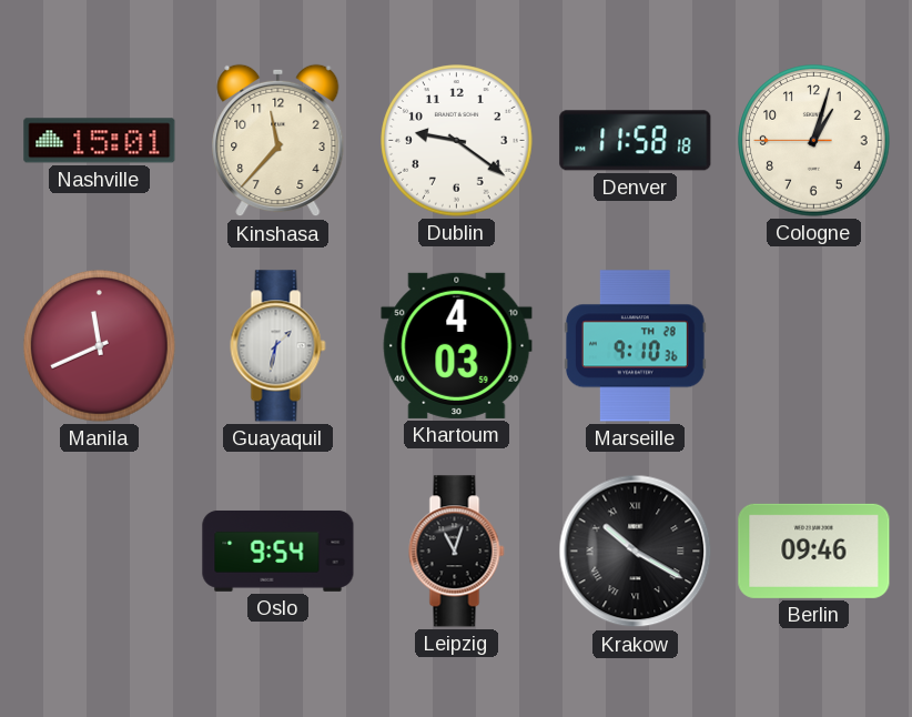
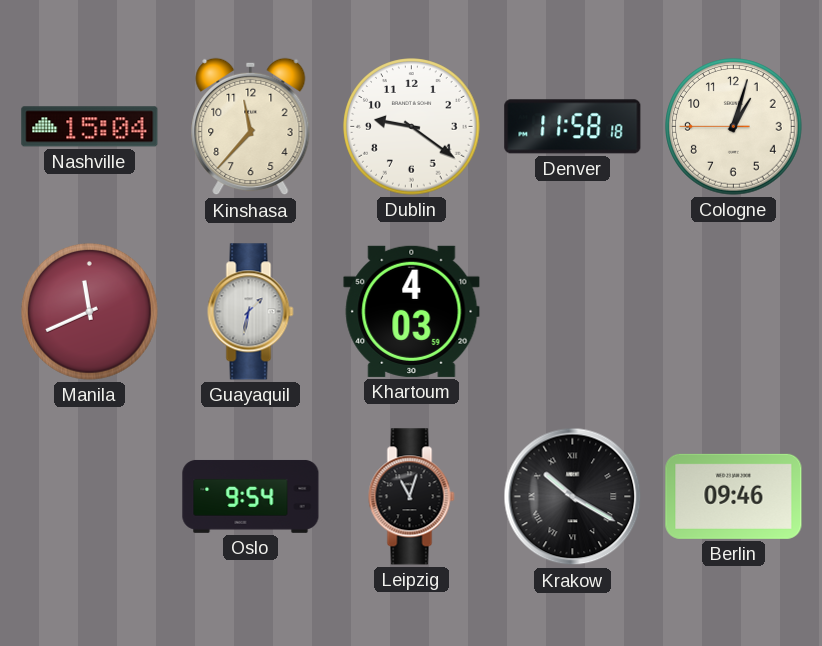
Nashville: 15:01 -> 15:04 (90, 127)
Marseille: 9:10 -> none (635, 346)
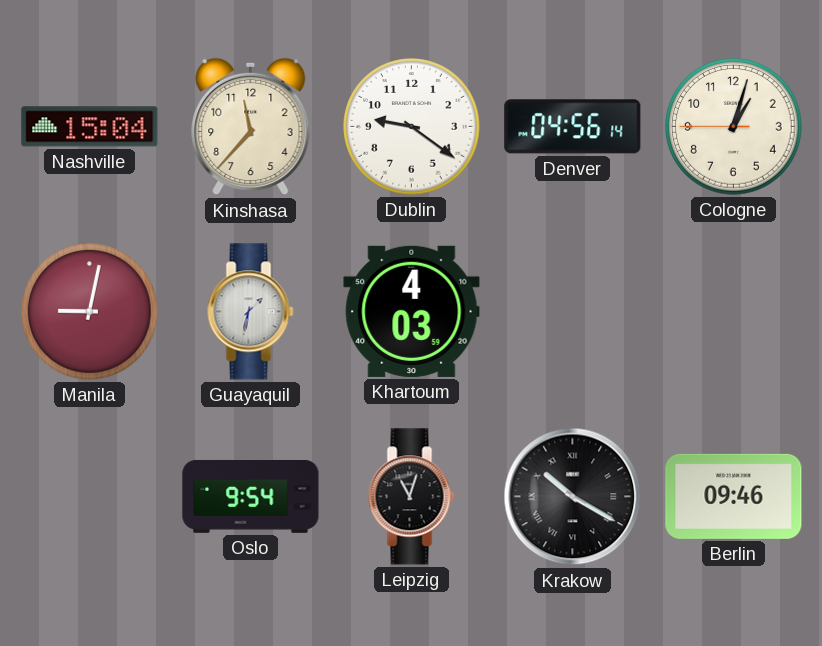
Denver: 11:58 -> 04:56 (573, 127)
Manila: 11:41 -> 9:02 (90, 312)
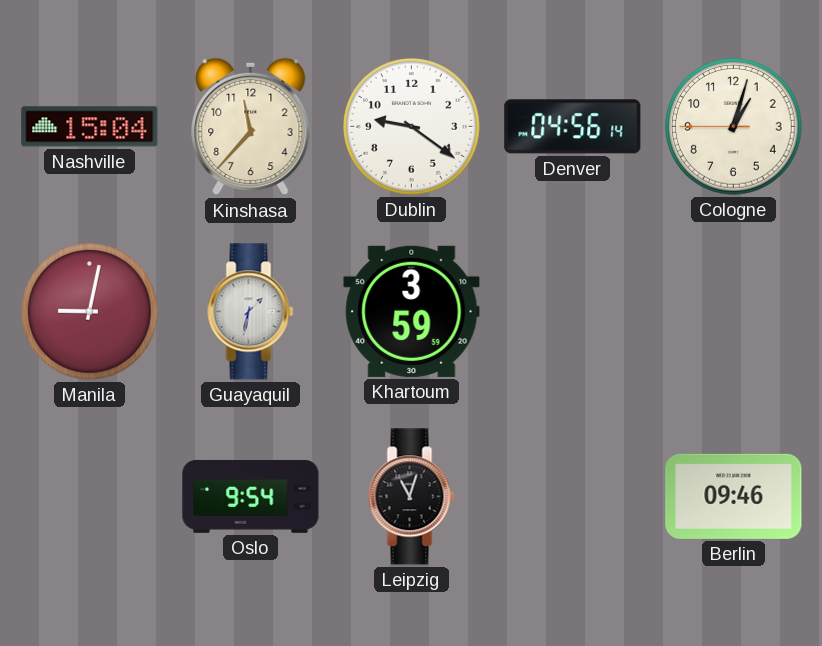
Khartoum: 4:03 -> 3:59 (412, 311)
Krakow: 10:20 -> none (573, 497)
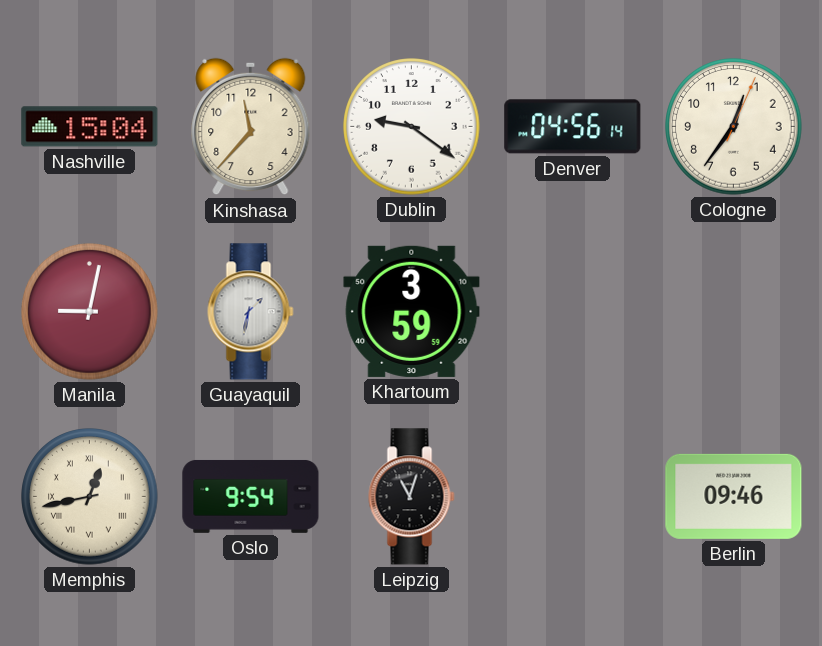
Cologne: 1:02 -> 12:36 (734, 127)
Memphis: none -> 12:43 (90, 497)
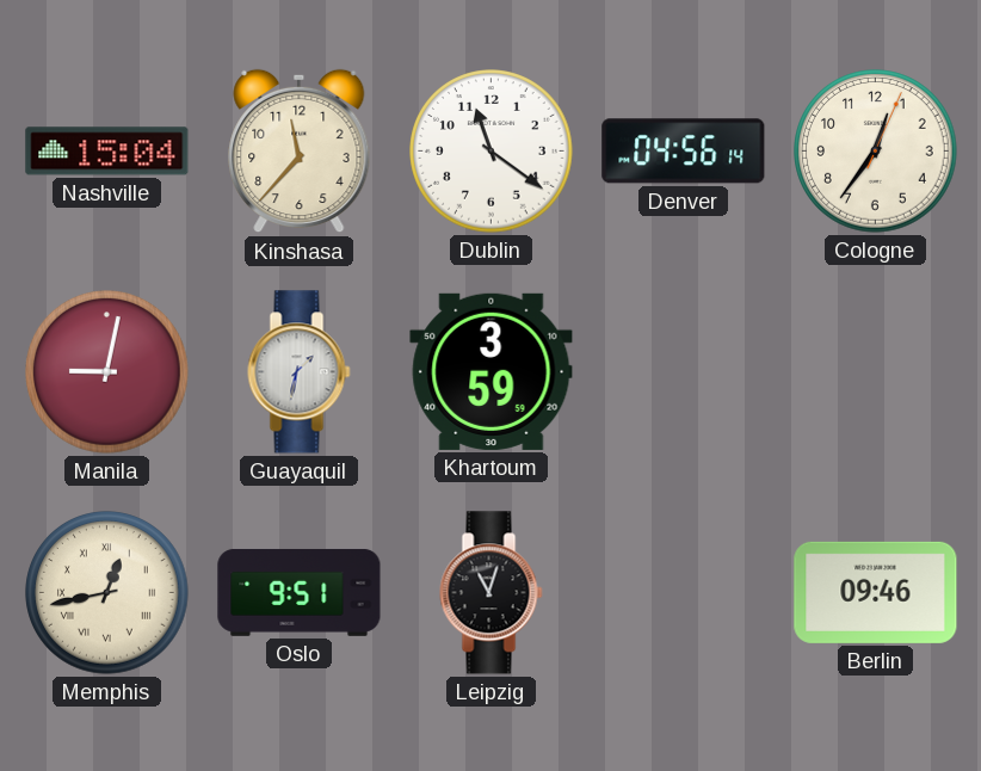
Dublin: 9:21 -> 11:21 (492, 152)
Oslo: 9:54 -> 9:51 (300, 592)
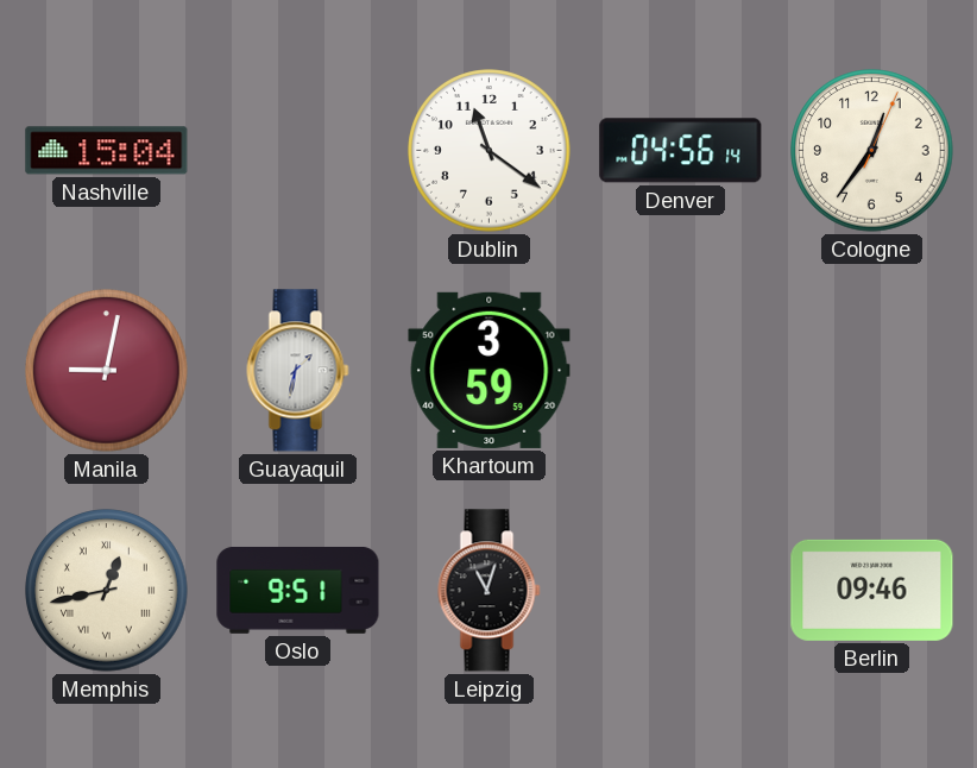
Kinshasa: 11:37 -> none (300, 152)
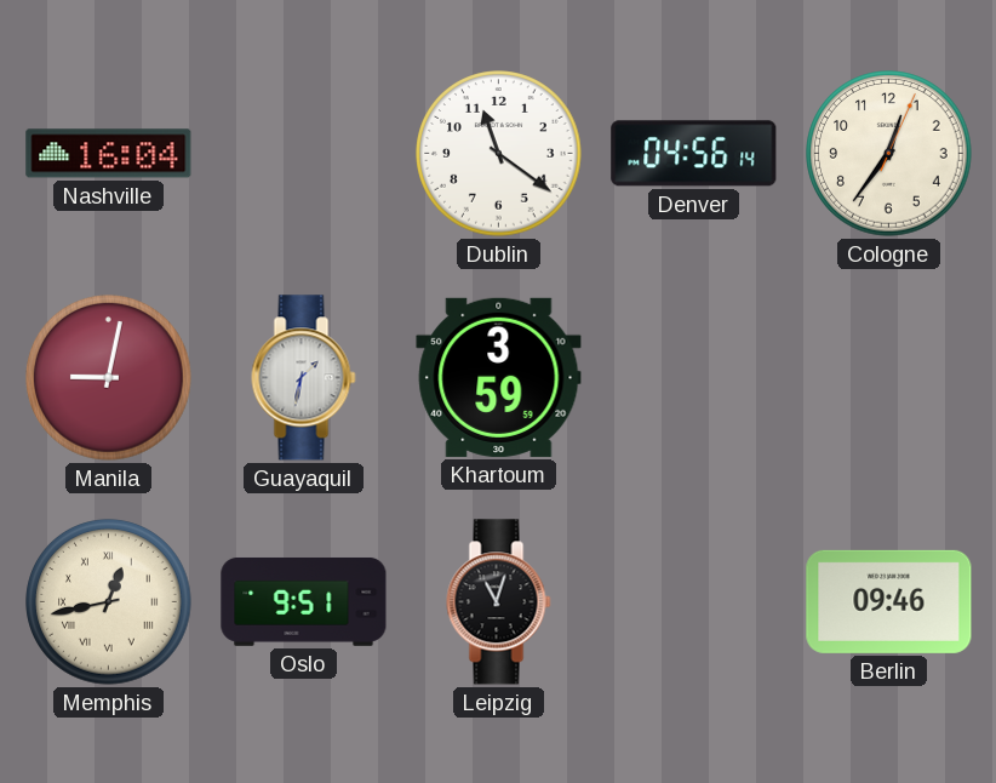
Nashville: 15:04 -> 16:04 (109, 154)
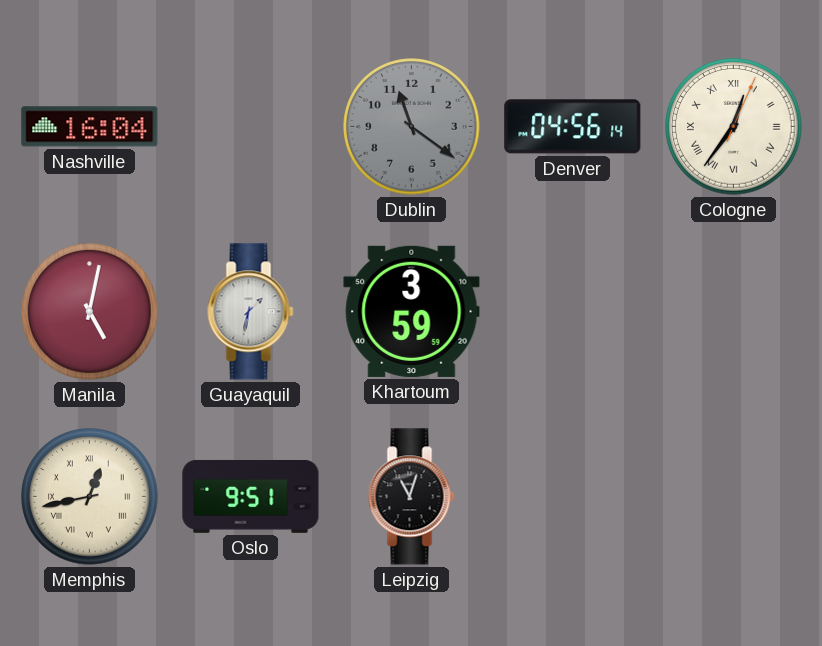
Dublin dial: white -> grey (412, 127)
Cologne numerals: Arabic -> Roman (734, 127)
Manila: 9:02 -> 5:02 (90, 312)
Berlin: 09:46 -> none (889, 601)
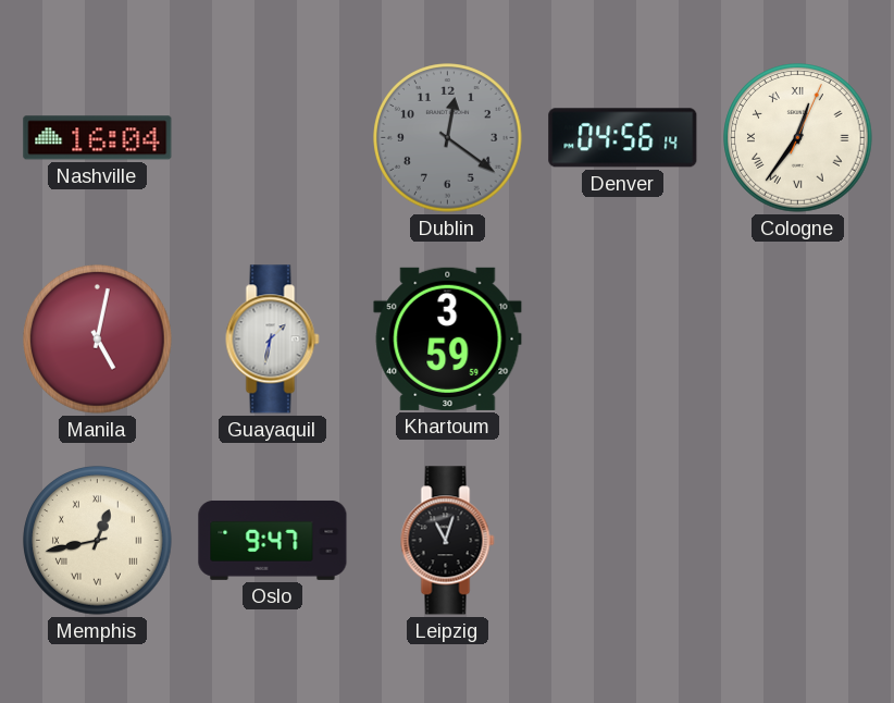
Dublin: 11:21 -> 12:21 (448, 138)
Oslo: 9:51 -> 9:47 (273, 540)
